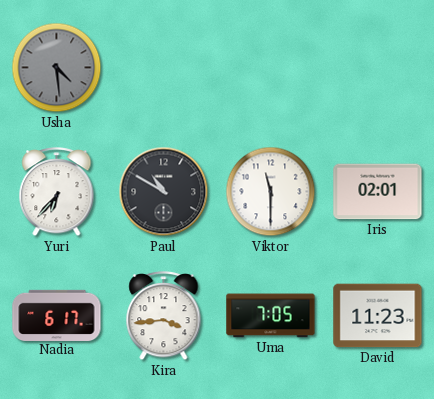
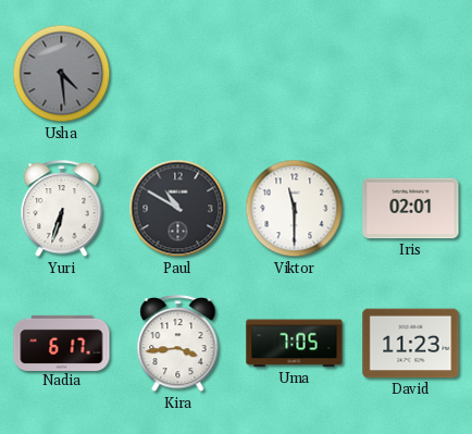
Yuri: 6:37 -> 6:33 (62, 209)
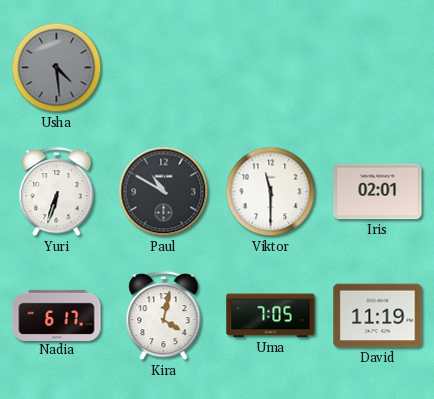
Kira: 3:44 -> 4:02 (164, 316)
David: 11:23 -> 11:19 (378, 316)
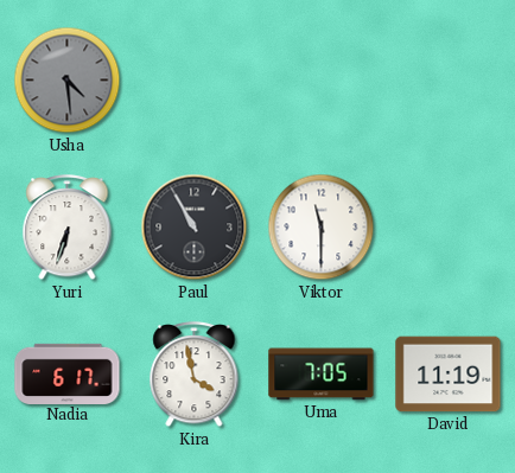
Paul: 10:50 -> 10:55 (195, 228)
Iris: 02:01 -> none (378, 192)
Kira: 4:02 -> 3:58 (195, 375)
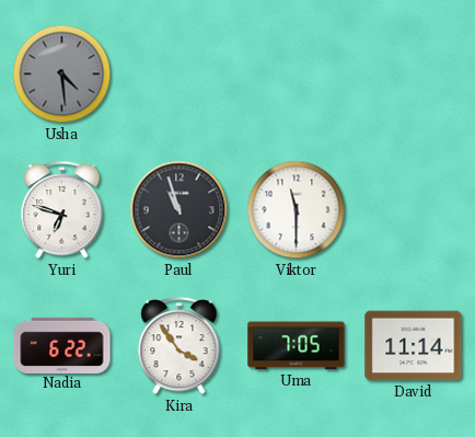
Yuri: 6:33 -> 6:48 (62, 210)
Paul: 10:55 -> 10:57 (179, 210)
Nadia: 6:17 -> 6:22 (62, 345)
Kira: 3:58 -> 3:54 (179, 346)
David: 11:19 -> 11:14 (414, 346)
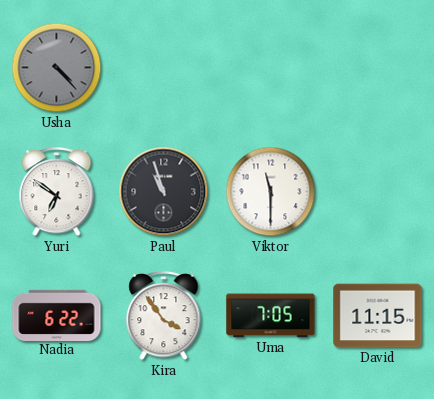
Usha: 4:29 -> 4:23 (57, 68)
Yuri: 6:48 -> 6:51 (57, 192)
David: 11:14 -> 11:15 (378, 316)
